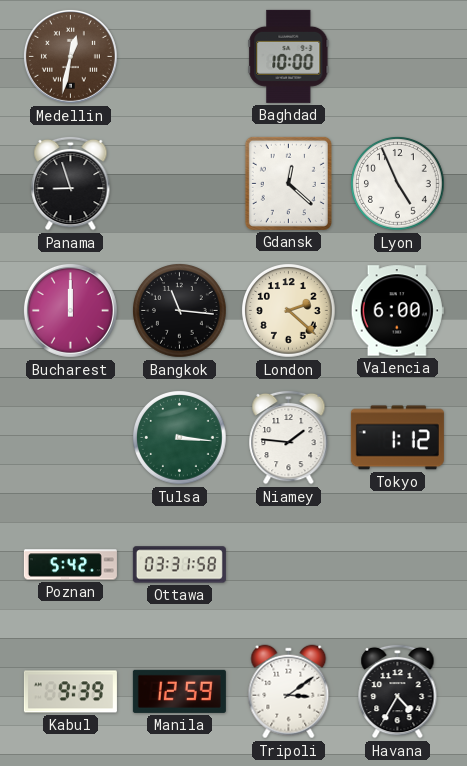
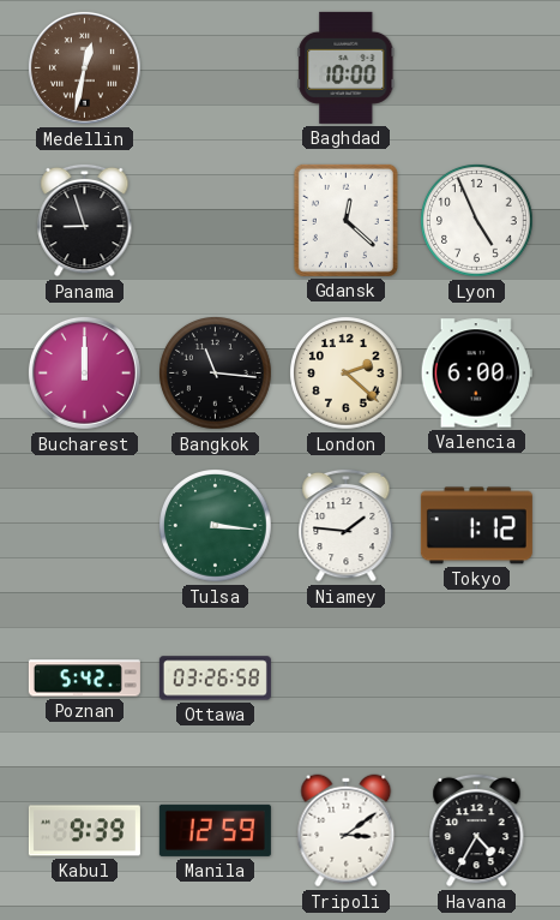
Ottawa: 03:31 -> 03:26 (215, 679)
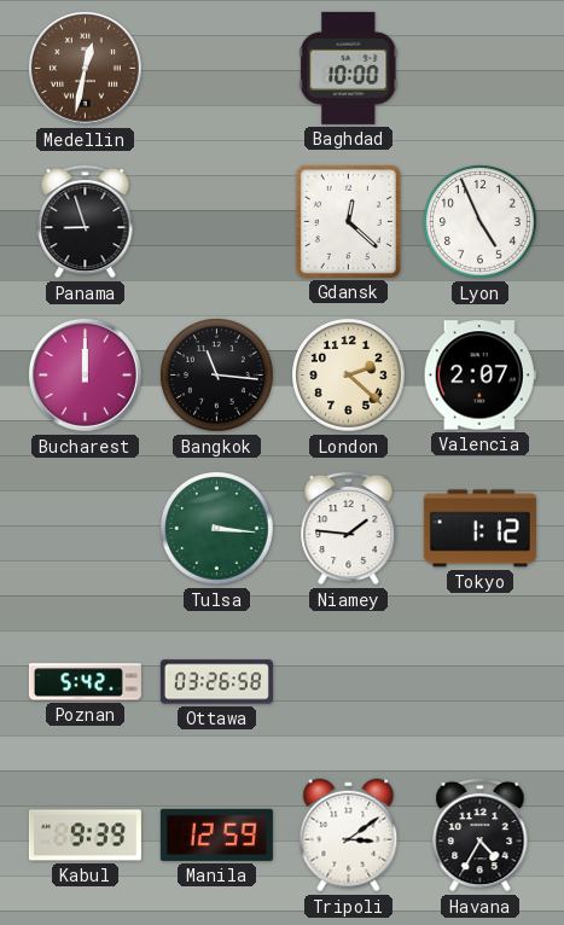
Valencia: 6:00 -> 2:07 (479, 376)
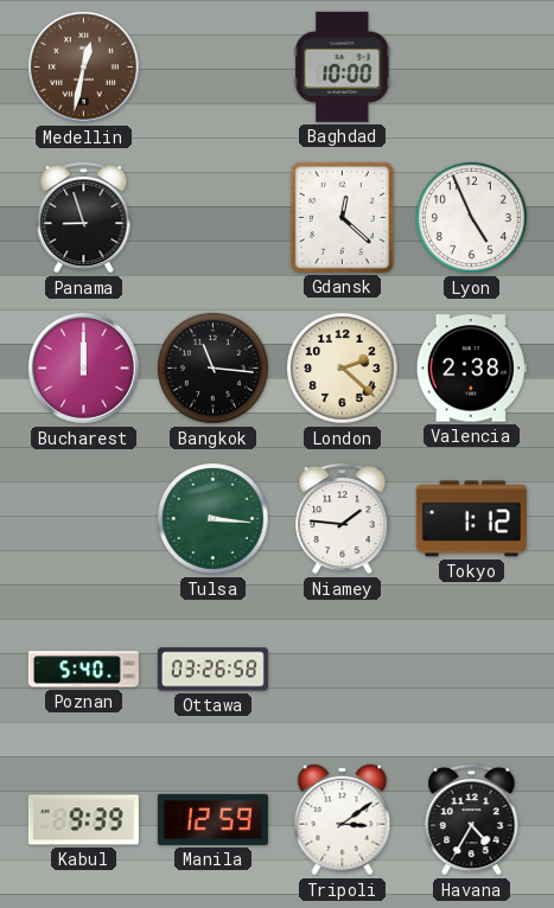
Valencia: 2:07 -> 2:38 (471, 369)
Poznan: 5:42 -> 5:40 (83, 670)
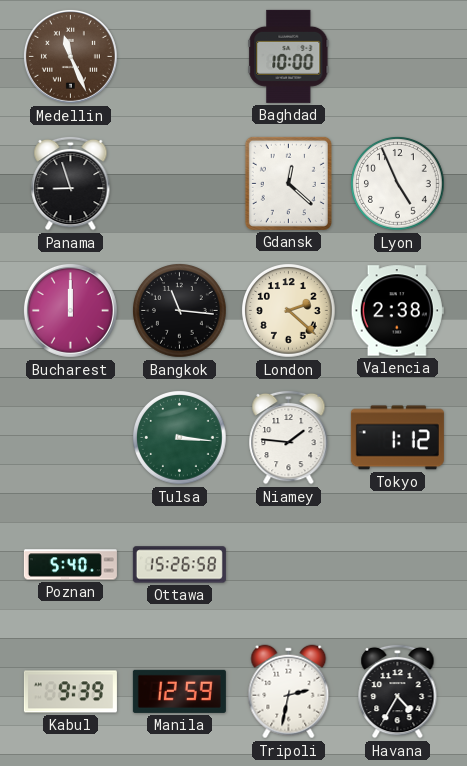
Medellin: 12:32 -> 11:26 (70, 56)
Ottawa: 03:26 -> 15:26 (179, 565)
Tripoli: 3:09 -> 2:32 (289, 692)
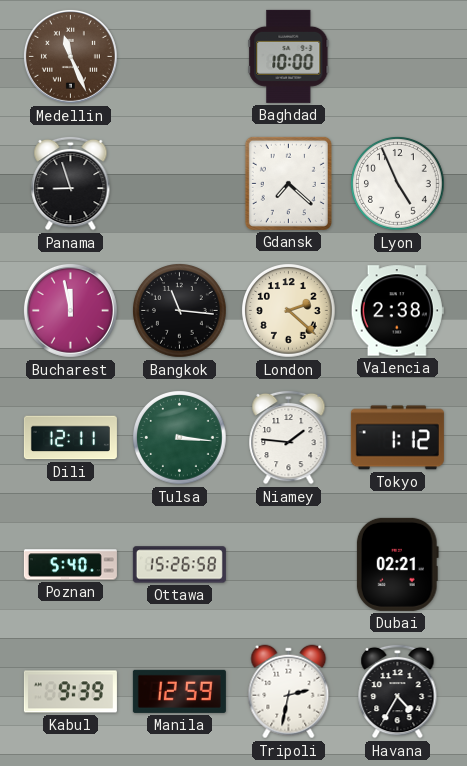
Gdansk: 12:22 -> 7:22 (288, 183)
Bucharest: 12:00 -> 11:58 (70, 310)
Dili: none -> 12:11 (70, 438)
Dubai: none -> 02:21 (397, 564)
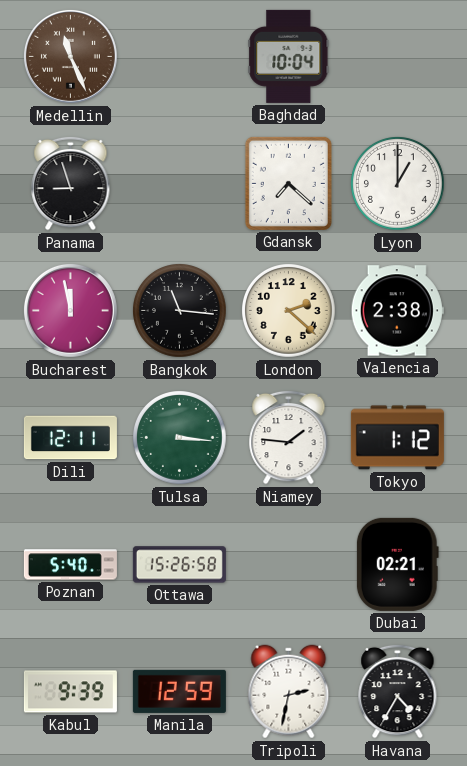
Baghdad: 10:00 -> 10:04 (289, 56)
Lyon: 4:56 -> 1:00 (398, 184)
